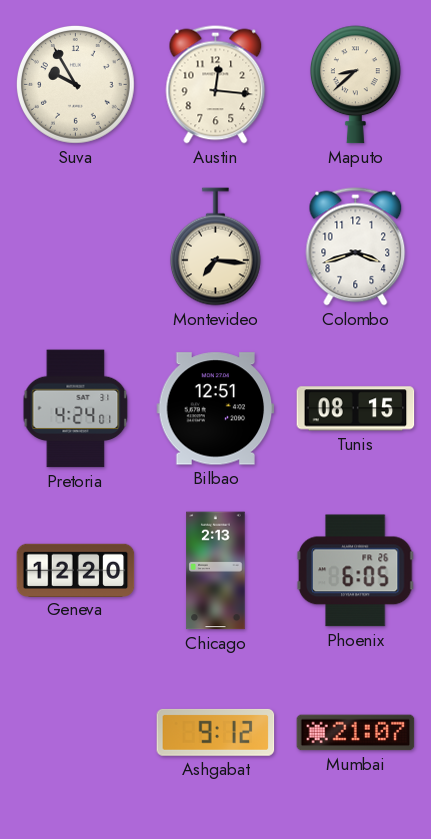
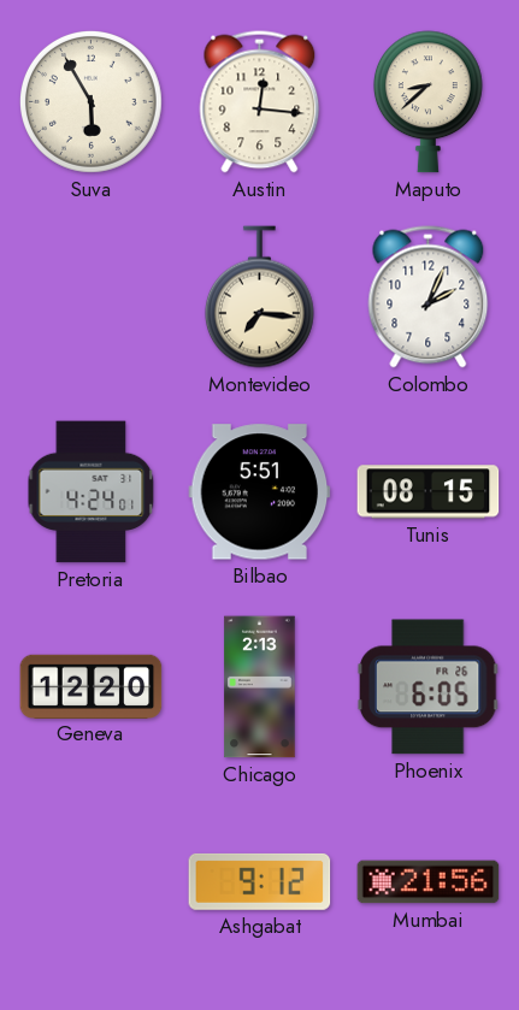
Suva: 9:55 -> 5:55 (92, 102)
Colombo: 3:42 -> 2:04 (429, 297)
Bilbao: 12:51 -> 5:51 (260, 492)
Mumbai: 21:07 -> 21:56 (429, 882)
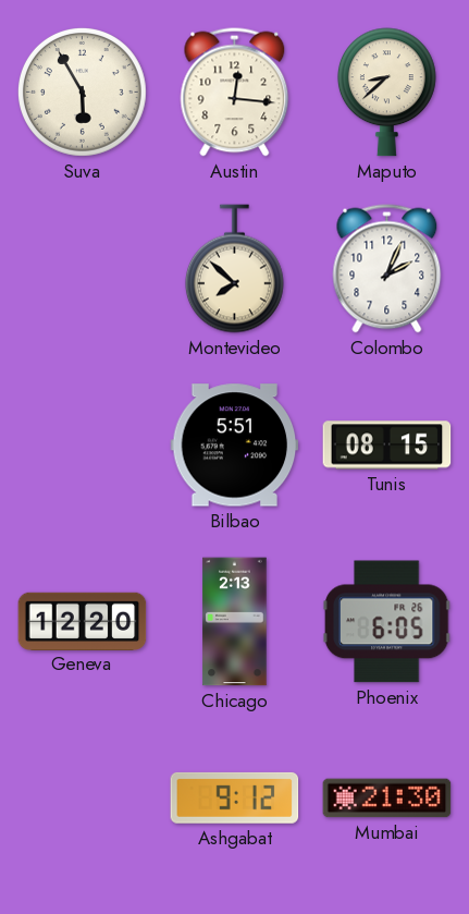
Montevideo: 7:16 -> 7:52 (234, 269)
Pretoria: 4:24 -> none (92, 492)
Mumbai: 21:56 -> 21:30 (387, 799)
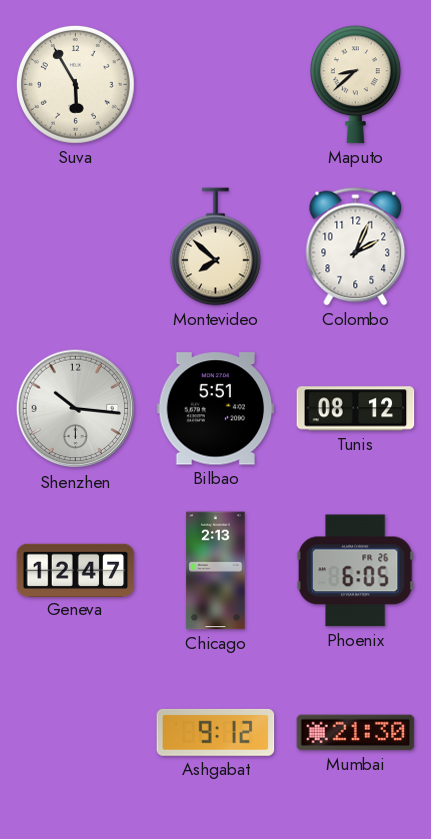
Austin: 12:16 -> none (235, 93)
Shenzhen: none -> 10:16 (76, 409)
Tunis: 08:15 -> 08:12 (356, 409)
Geneva: 12:20 -> 12:47 (76, 570)
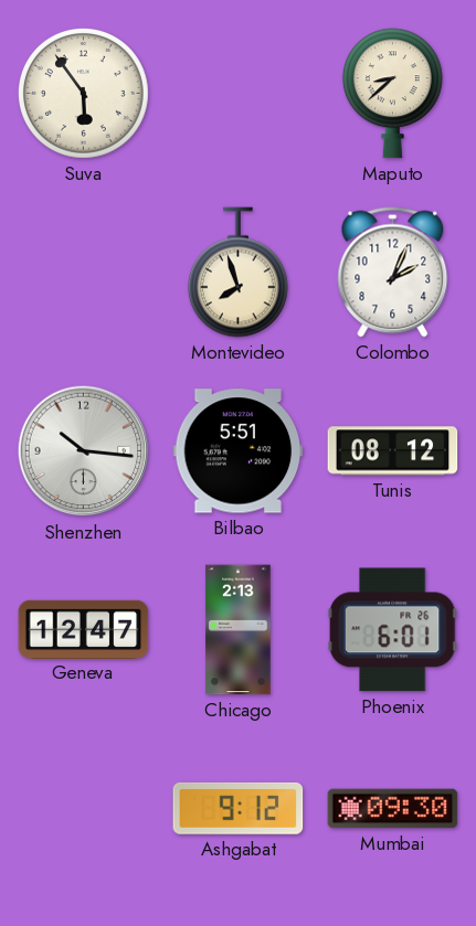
Suva: 5:55 -> 5:54 (84, 94)
Montevideo: 7:52 -> 7:57 (237, 273)
Phoenix: 6:05 -> 6:01 (392, 630)
Mumbai: 21:30 -> 09:30 (393, 809)
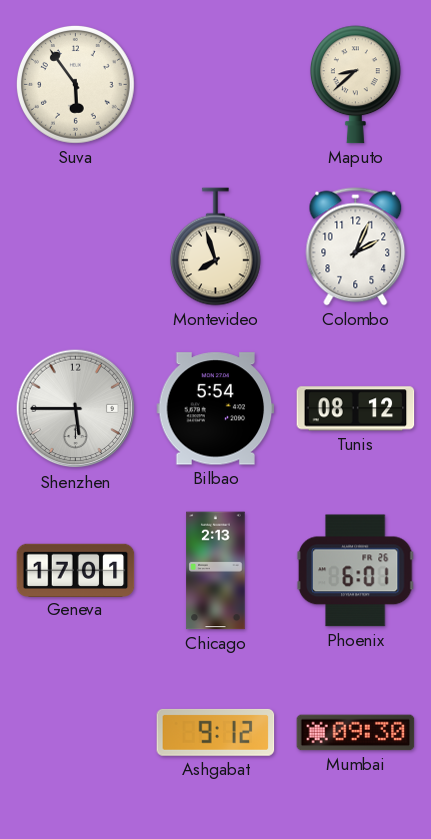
Shenzhen: 10:16 -> 5:45 (76, 409)
Bilbao: 5:51 -> 5:54 (216, 409)
Geneva: 12:47 -> 17:01 (76, 570)
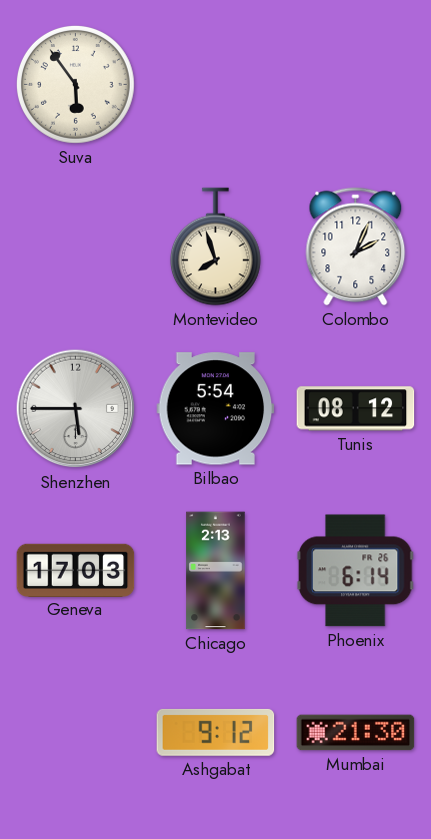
Maputo: 8:38 -> none (355, 85)
Geneva: 17:01 -> 17:03 (76, 570)
Phoenix: 6:01 -> 6:14 (355, 571)
Mumbai: 09:30 -> 21:30 (356, 733)
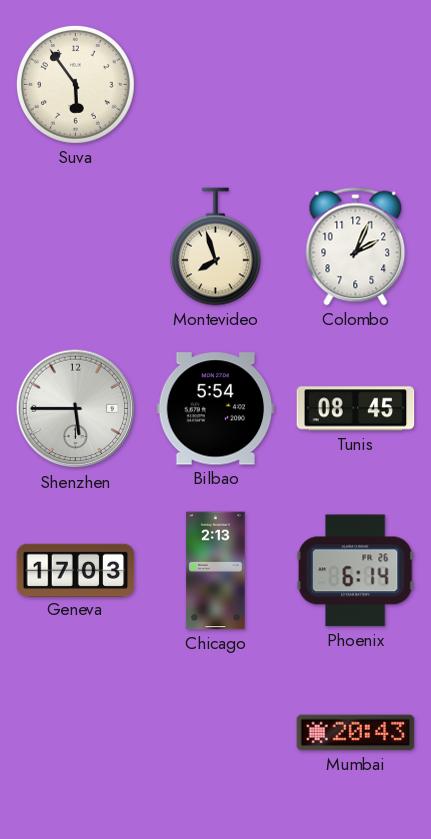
Tunis: 08:12 -> 08:45 (356, 409)
Ashgabat: 9:12 -> none (216, 732)
Mumbai: 21:30 -> 20:43 (356, 733)
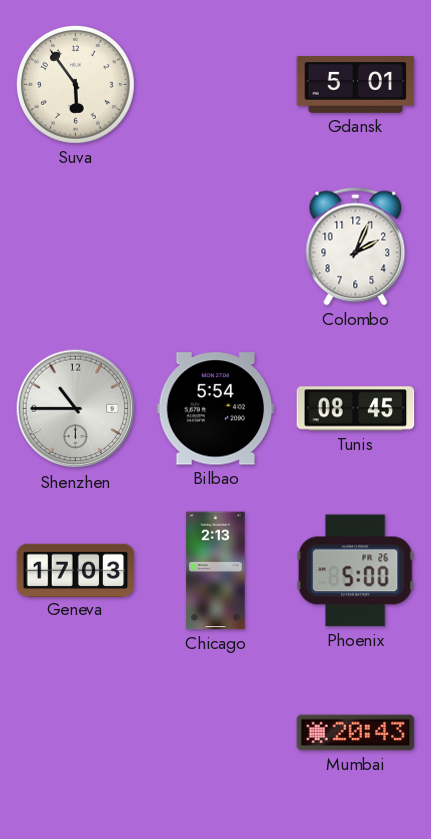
Gdansk: none -> 5:01 (356, 85)
Montevideo: 7:57 -> none (215, 247)
Shenzhen: 5:45 -> 10:45 (76, 409)
Phoenix: 6:14 -> 5:00 (355, 571)
